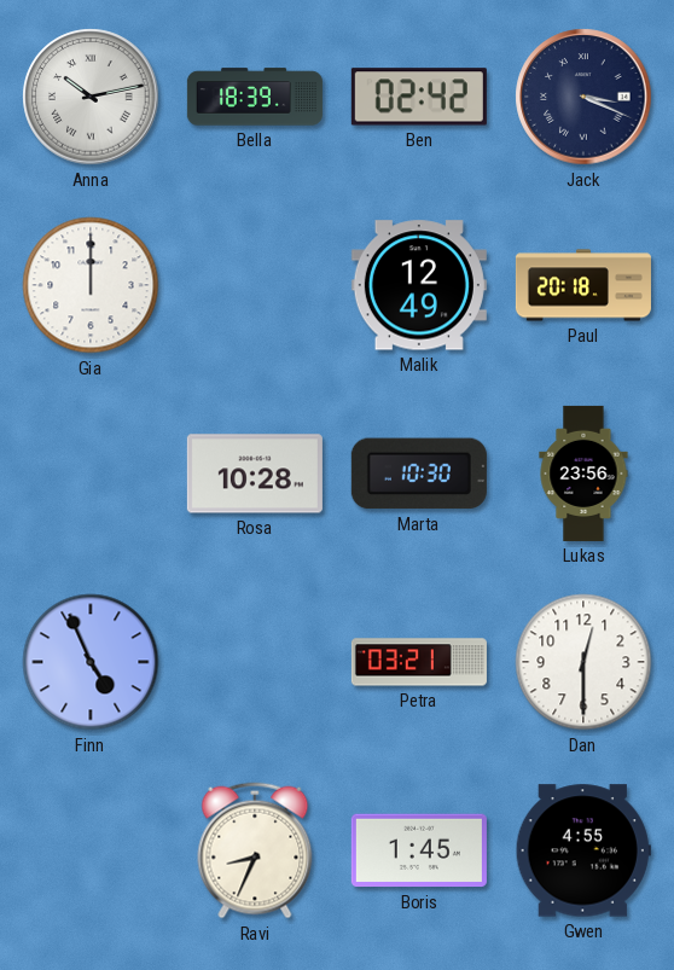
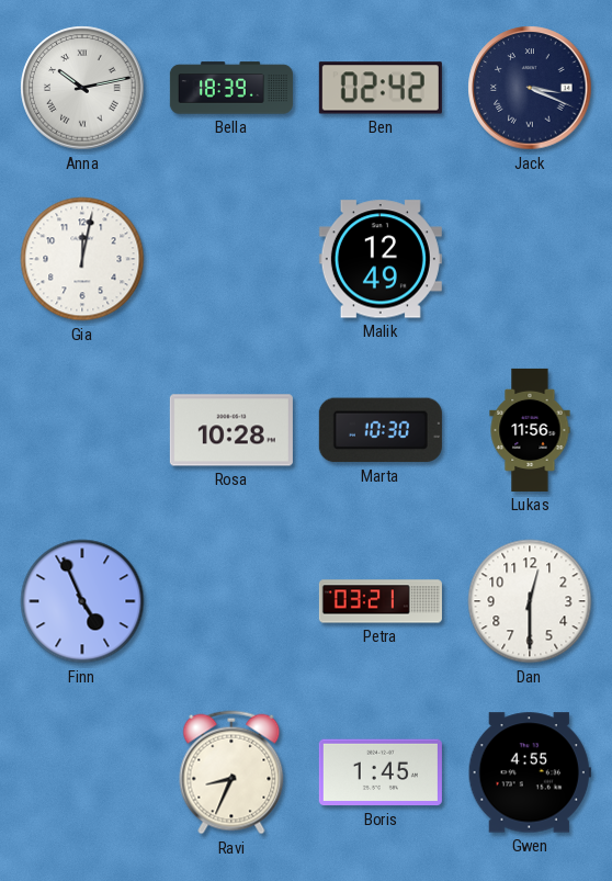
Gia: 12:00 -> 12:02 (82, 259)
Paul: 20:18 -> none (583, 285)
Lukas: 23:56 -> 11:56 (530, 430)
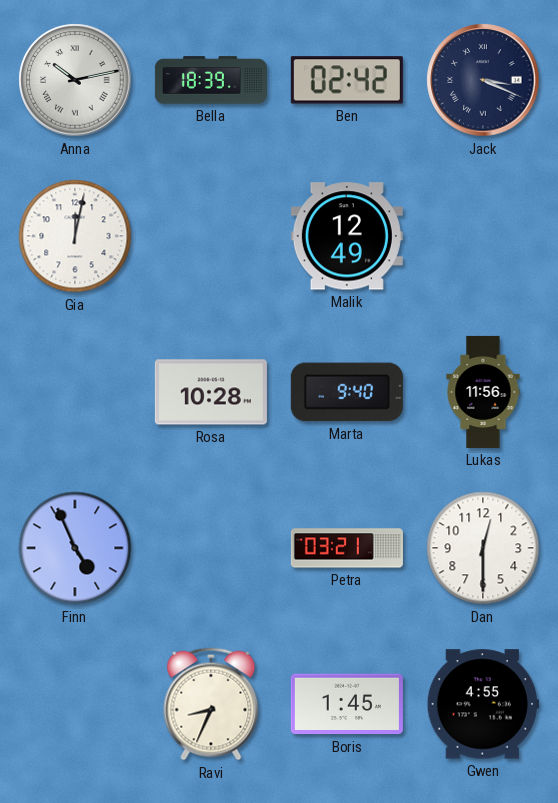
Marta: 10:30 -> 9:40 (347, 392)
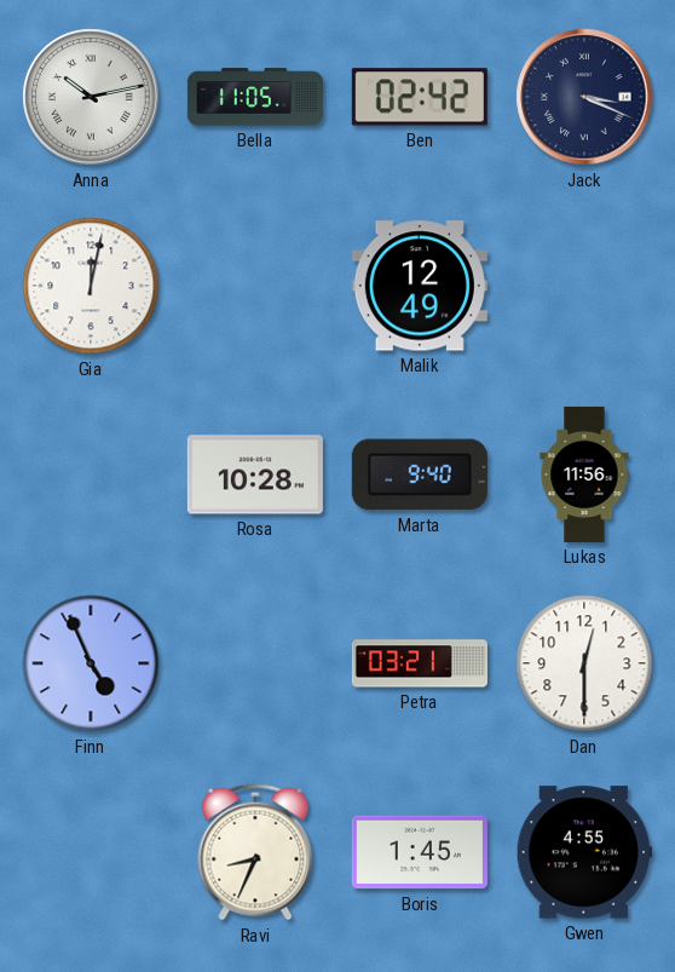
Bella: 18:39 -> 11:05 (255, 97)
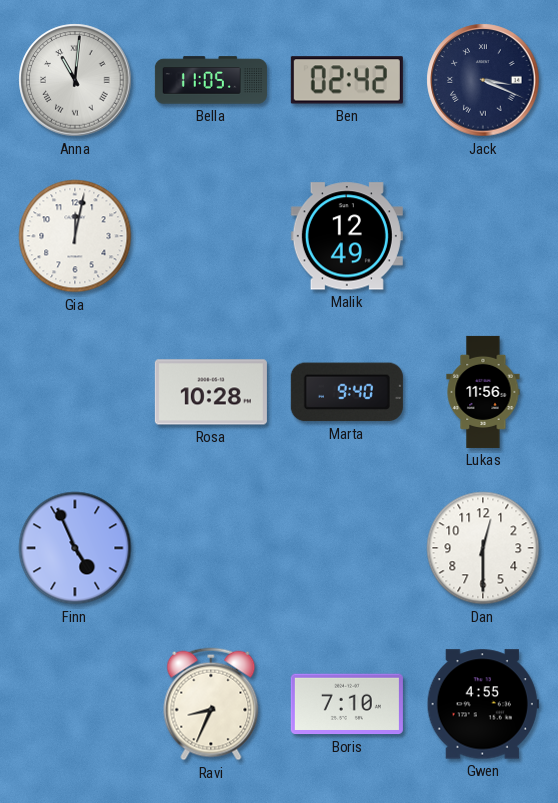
Anna: 10:13 -> 11:01 (75, 80)
Petra: 03:21 -> none (420, 663)
Boris: 1:45 -> 7:10 (347, 704)
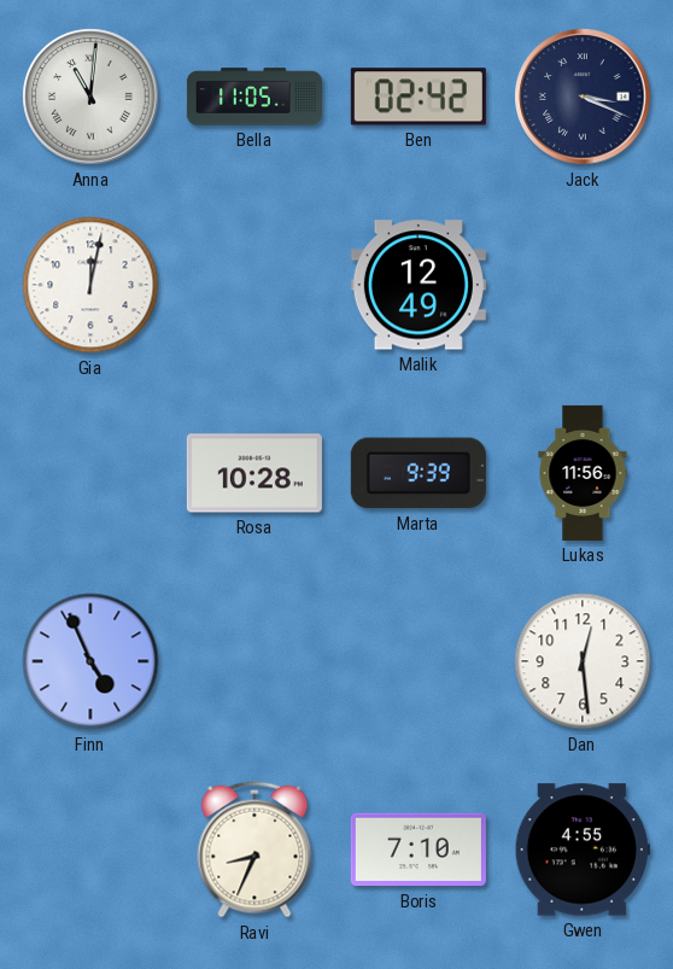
Marta: 9:40 -> 9:39 (419, 473)
Dan: 12:30 -> 12:29 (583, 661)
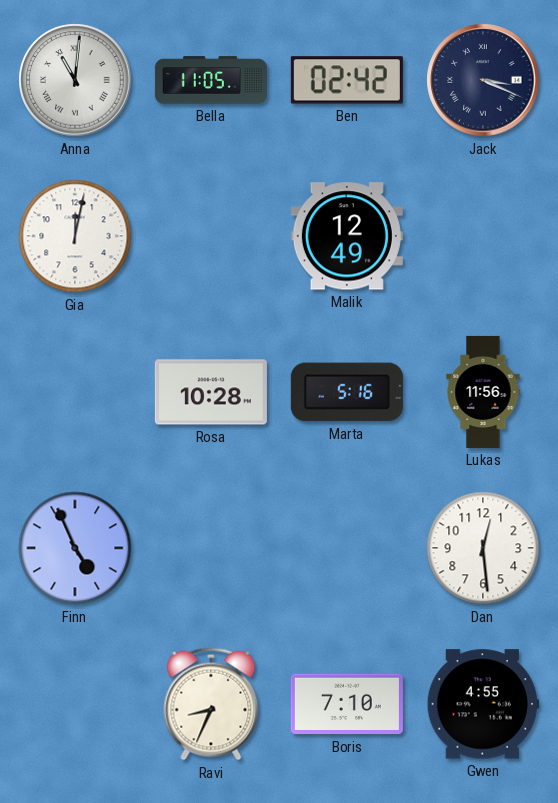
Marta: 9:39 -> 5:16 (347, 392)
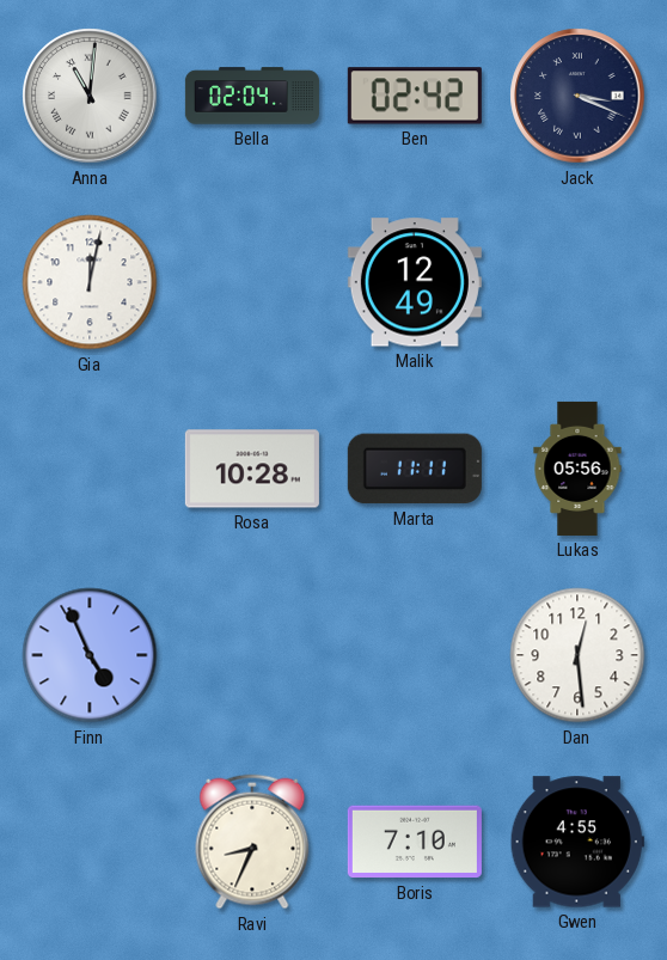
Bella: 11:05 -> 02:04 (252, 96)
Marta: 5:16 -> 11:11 (415, 469)
Lukas: 11:56 -> 05:56 (577, 469)
